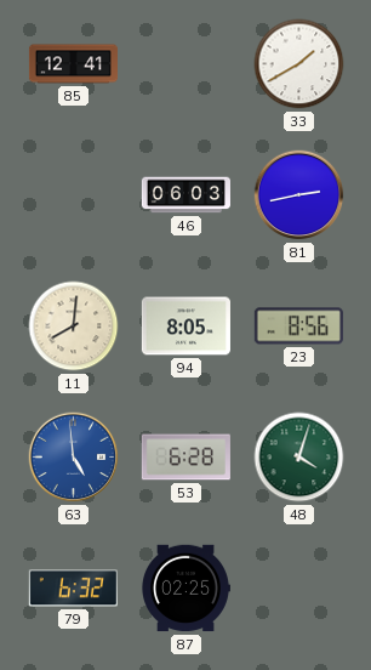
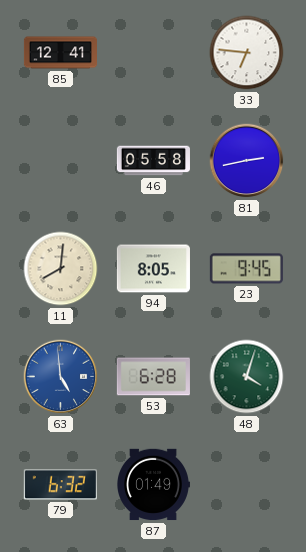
33: 1:40 -> 6:46 (247, 53)
46: 06:03 -> 05:58 (153, 161)
23: 8:56 -> 9:45 (246, 269)
87: 02:25 -> 01:49 (154, 485)
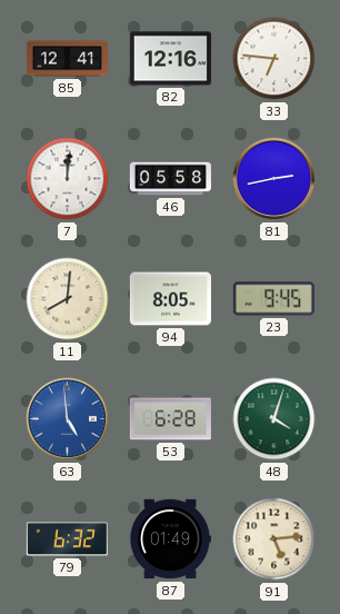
82: none -> 12:16 (170, 59)
7: none -> 12:01 (68, 179)
91: none -> 5:14 (274, 539)
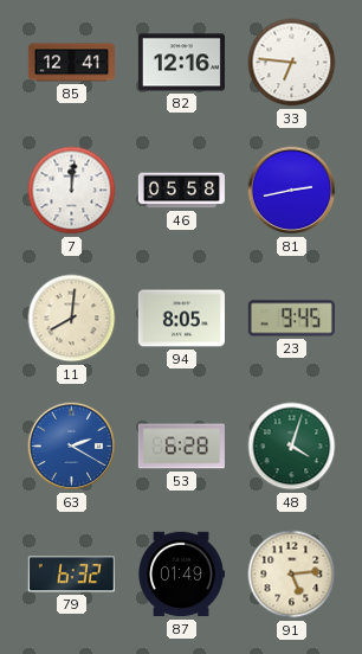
63: 4:59 -> 2:20 (72, 447)
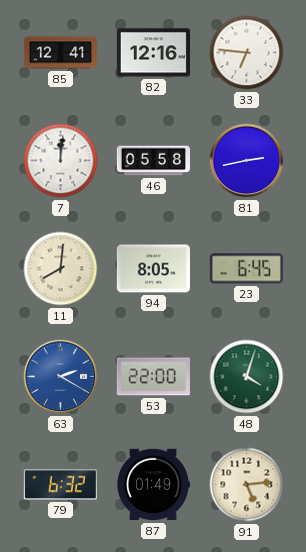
23: 9:45 -> 6:45 (246, 269)
53: 6:28 -> 22:00 (153, 377)
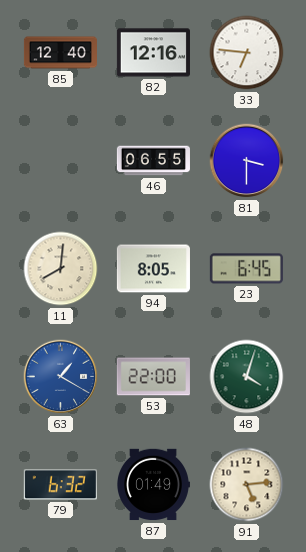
85: 12:41 -> 12:40 (60, 53)
7: 12:01 -> none (61, 161)
46: 05:58 -> 06:55 (153, 161)
81: 2:43 -> 3:30 (247, 161)
63: 2:20 -> 1:20 (61, 377)
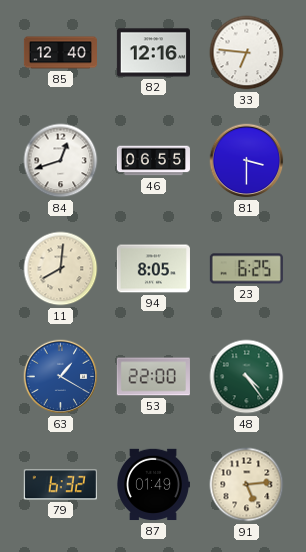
84: none -> 12:42 (61, 161)
23: 6:45 -> 6:25 (246, 269)
48: 4:03 -> 4:24 (247, 377)
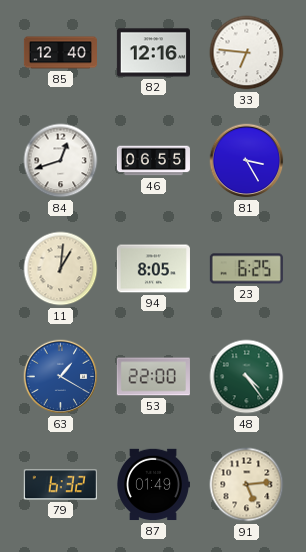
81: 3:30 -> 3:25 (247, 161)
11: 8:01 -> 1:01 (61, 269)
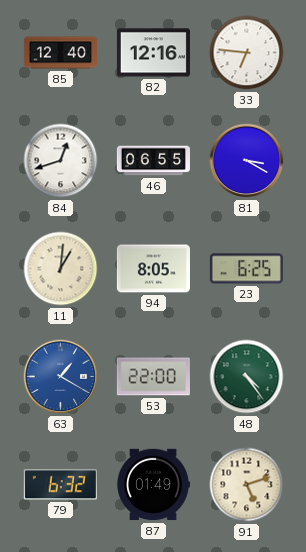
81: 3:25 -> 3:20 (247, 161)
91: 5:14 -> 5:12 (247, 485)
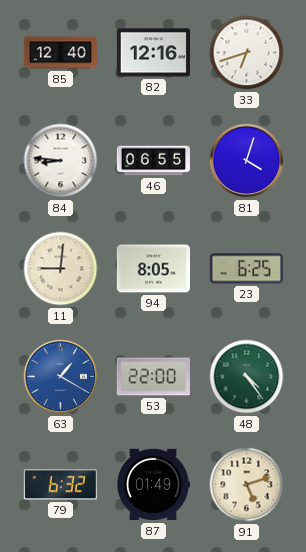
33: 6:46 -> 6:42 (247, 53)
84: 12:42 -> 8:46 (61, 161)
81: 3:20 -> 4:03 (247, 161)
11: 1:01 -> 9:01 (61, 269)
